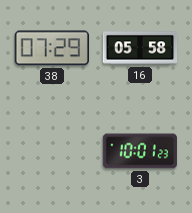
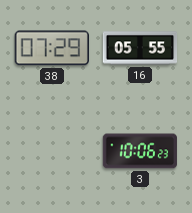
16: 05:58 -> 05:55 (140, 48)
3: 10:01 -> 10:06 (139, 151)
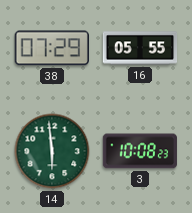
14: none -> 5:59 (52, 151)
3: 10:06 -> 10:08 (139, 151)
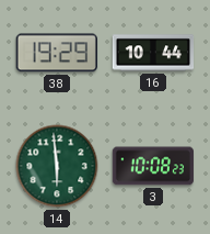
38: 07:29 -> 19:29 (57, 53)
16: 05:55 -> 10:44 (153, 53)
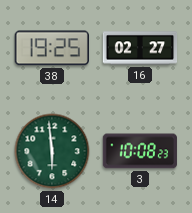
38: 19:29 -> 19:25 (52, 48)
16: 10:44 -> 02:27 (140, 48)
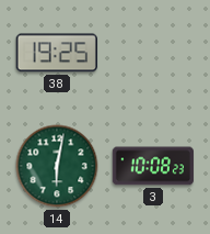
16: 02:27 -> none (140, 48)
14: 5:59 -> 6:02 (57, 166)
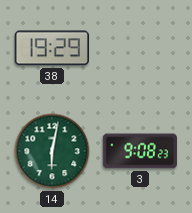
38: 19:25 -> 19:29 (52, 48)
3: 10:08 -> 9:08 (139, 151)
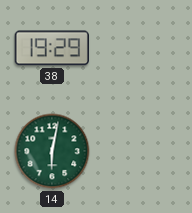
3: 9:08 -> none (139, 151)
